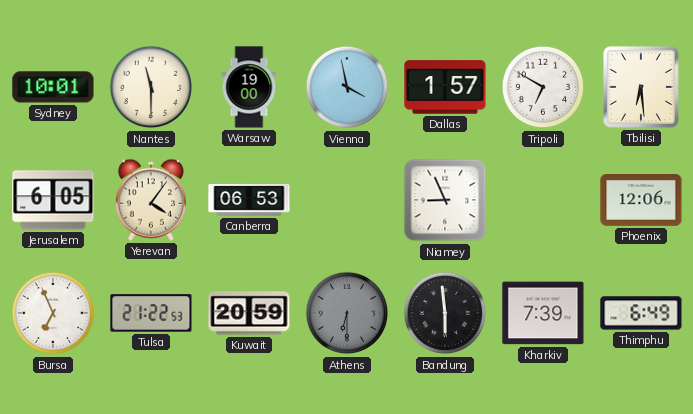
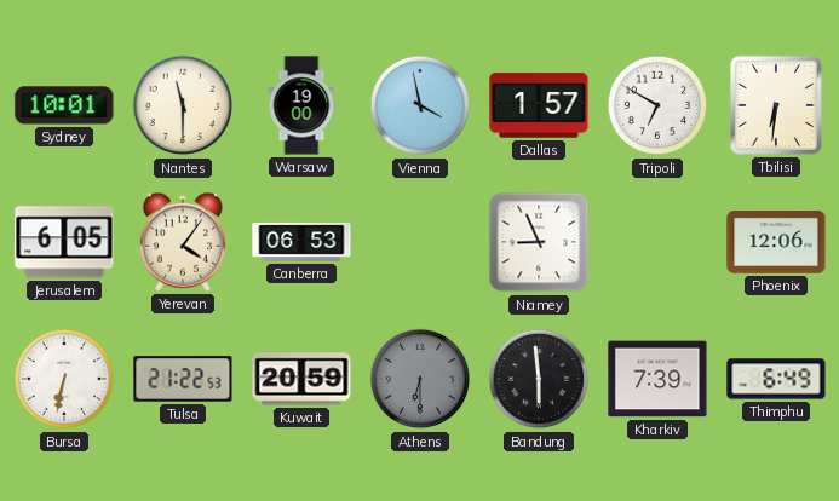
Tbilisi: 6:29 -> 6:31 (776, 105)
Bursa: 6:56 -> 6:32 (64, 379)
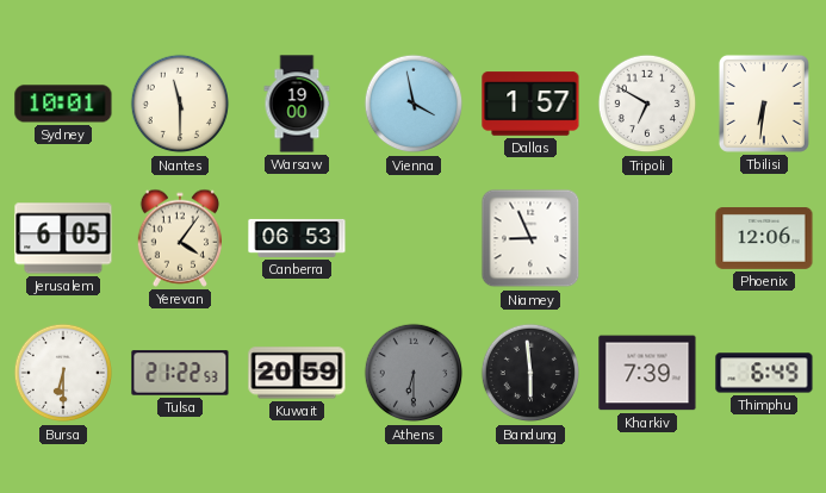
Bursa: 6:32 -> 6:30 (63, 373)
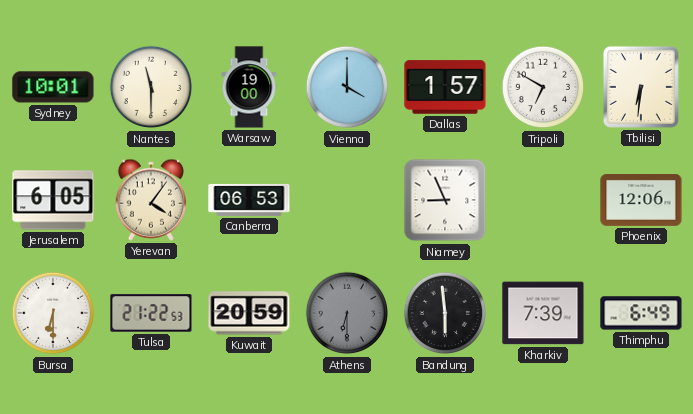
Vienna: 3:58 -> 4:00 (347, 87)
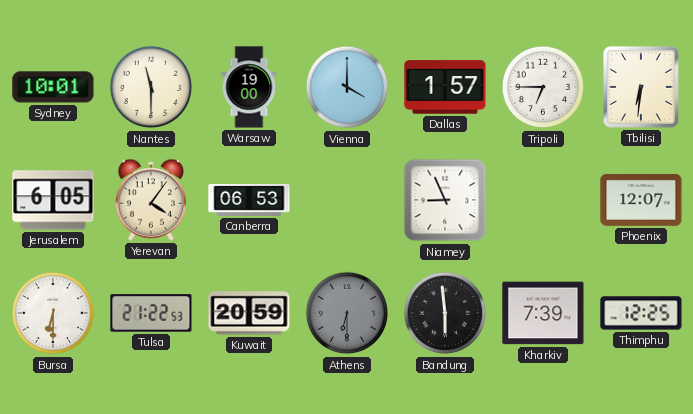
Tripoli: 6:50 -> 6:45 (543, 87)
Phoenix: 12:06 -> 12:07 (641, 201)
Thimphu: 6:49 -> 12:25 (641, 313)
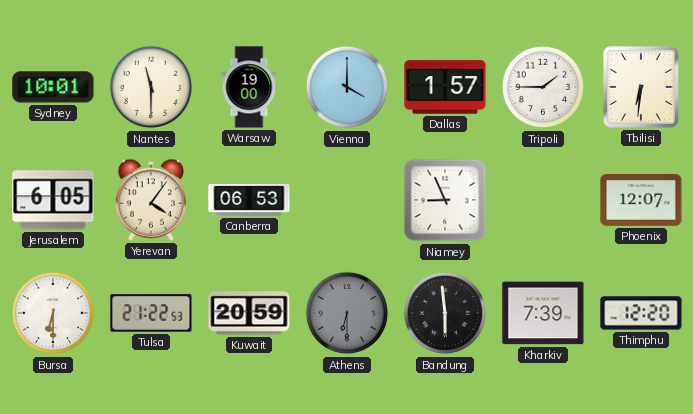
Tripoli: 6:45 -> 1:45 (543, 87)
Thimphu: 12:25 -> 12:20 (641, 313)
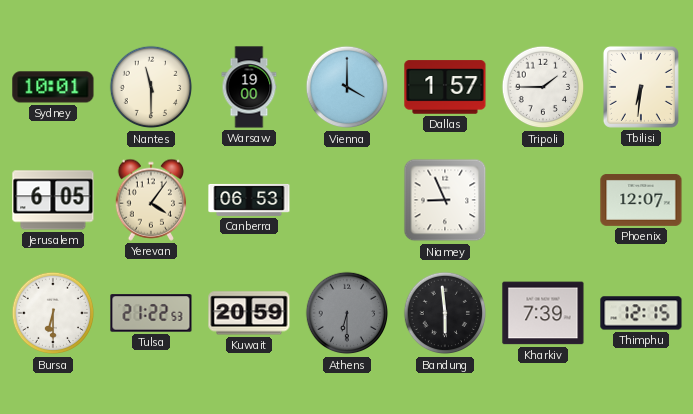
Thimphu: 12:20 -> 12:15 (641, 313)
